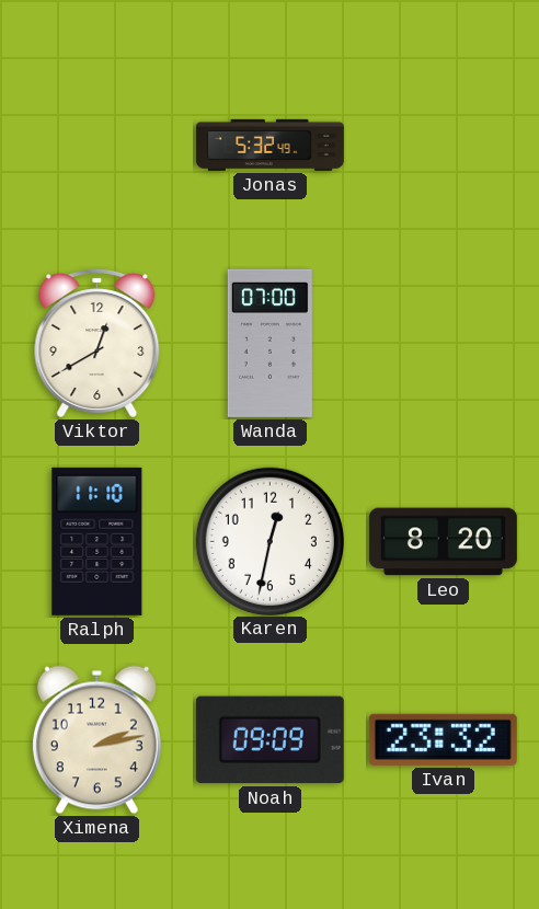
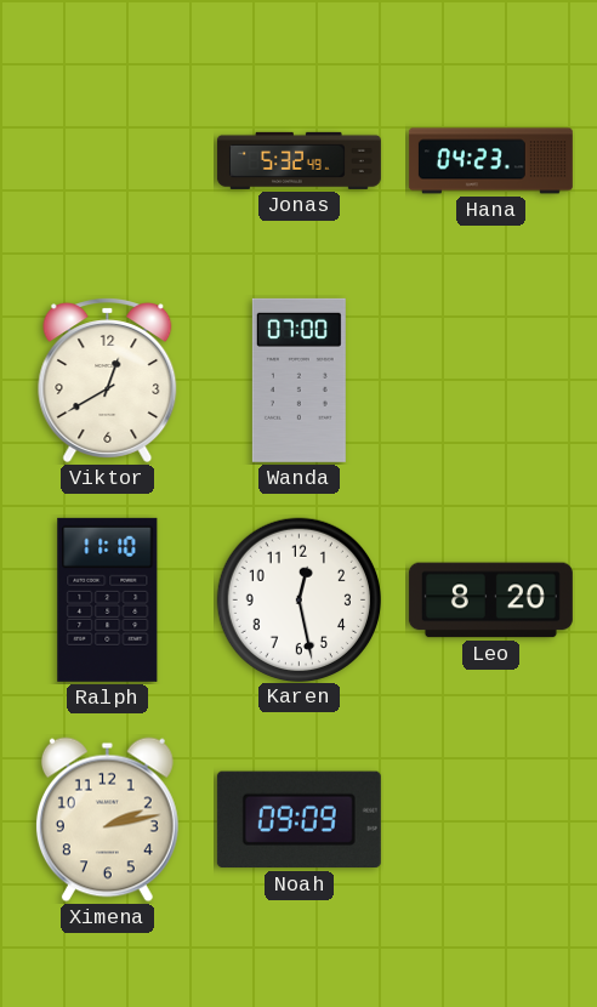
Hana: none -> 04:23 (490, 161)
Karen: 12:32 -> 12:28 (298, 599)
Ivan: 23:32 -> none (443, 739)
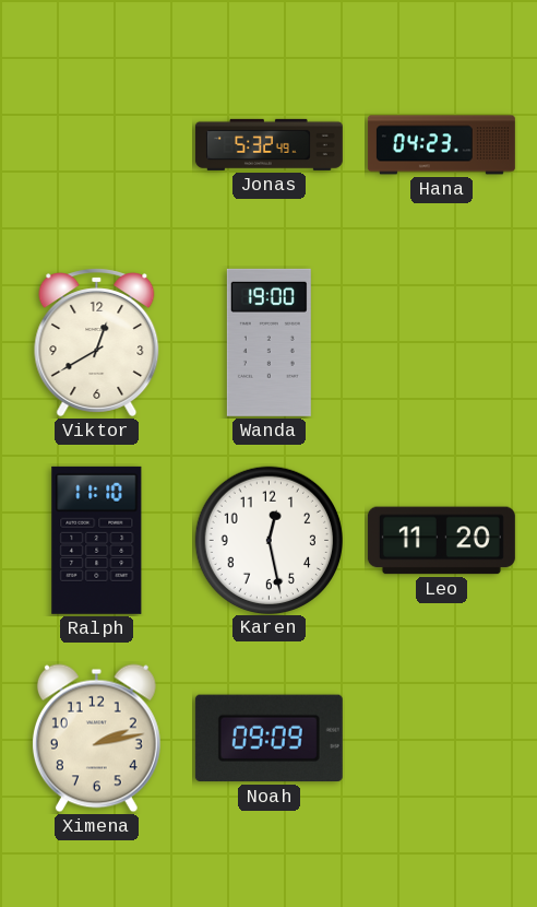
Wanda: 07:00 -> 19:00 (268, 342)
Leo: 8:20 -> 11:20 (441, 541)
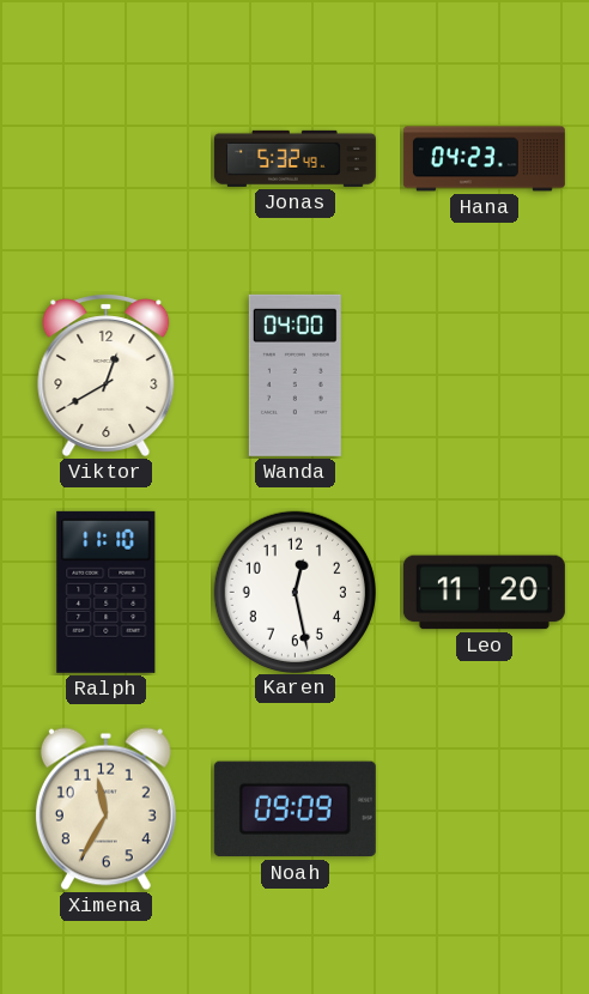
Wanda: 19:00 -> 04:00 (294, 375)
Ximena: 2:13 -> 11:35 (105, 810)
